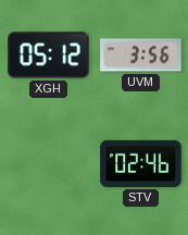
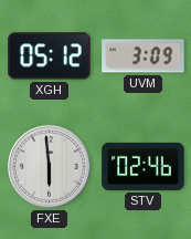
UVM: 3:56 -> 3:09 (144, 56)
FXE: none -> 5:59 (50, 166)
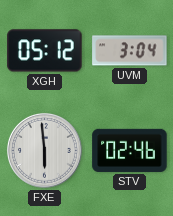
UVM: 3:09 -> 3:04 (130, 51)
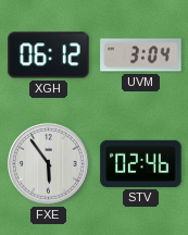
XGH: 05:12 -> 06:12 (49, 55)
FXE: 5:59 -> 5:54 (49, 163)
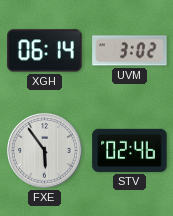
XGH: 06:12 -> 06:14 (45, 51)
UVM: 3:04 -> 3:02 (130, 51)
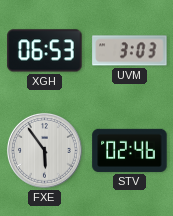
XGH: 06:14 -> 06:53 (45, 51)
UVM: 3:02 -> 3:03 (130, 51)
